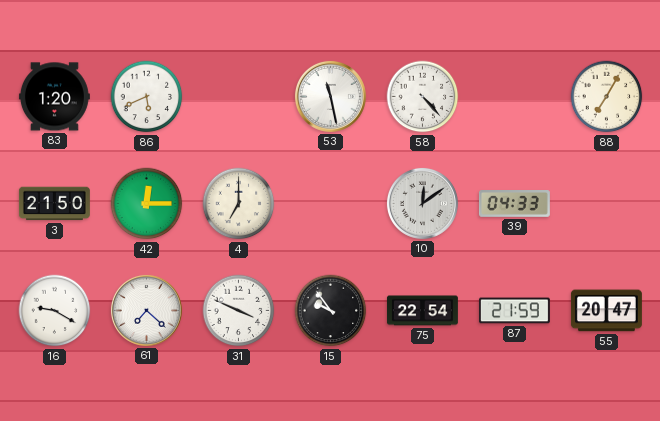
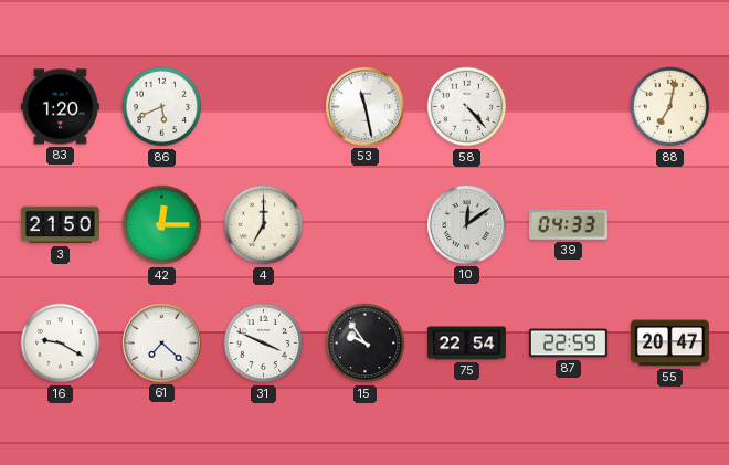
88: 7:05 -> 7:02 (670, 107)
87: 21:59 -> 22:59 (568, 344)
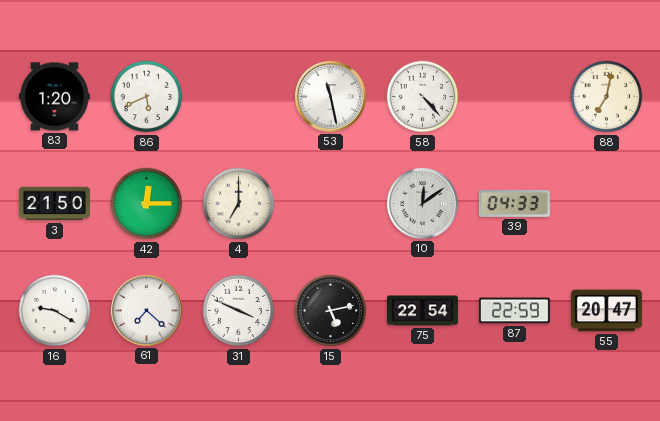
15: 9:54 -> 5:13 (331, 311)
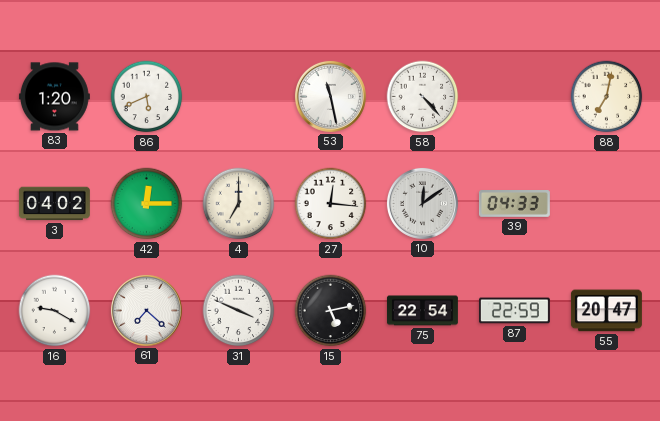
3: 21:50 -> 04:02 (54, 204)
27: none -> 12:16 (331, 204)
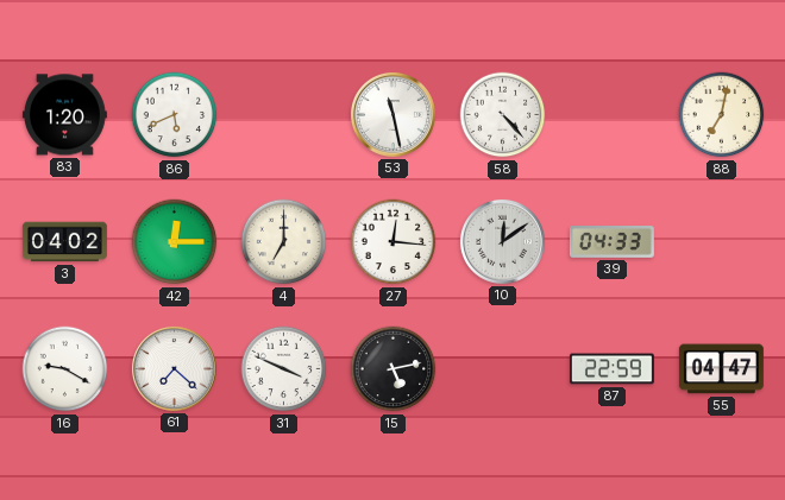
75: 22:54 -> none (422, 311)
55: 20:47 -> 04:47 (721, 369)
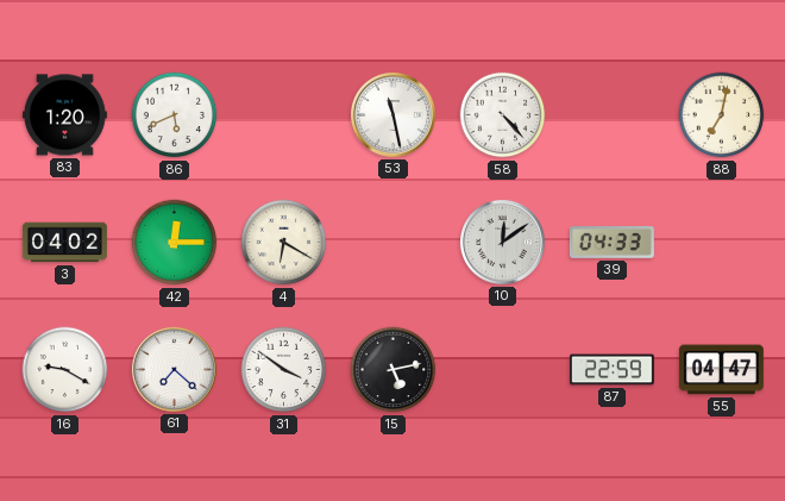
4: 7:00 -> 6:20 (284, 243)
27: 12:16 -> none (394, 242)
31: 3:49 -> 3:51 (284, 370)
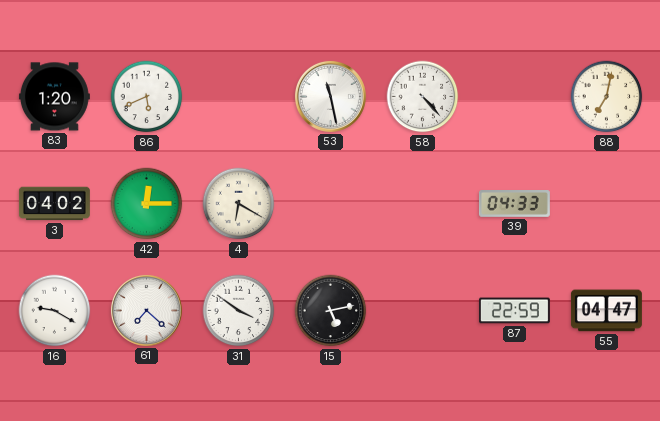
10: 12:09 -> none (502, 242)
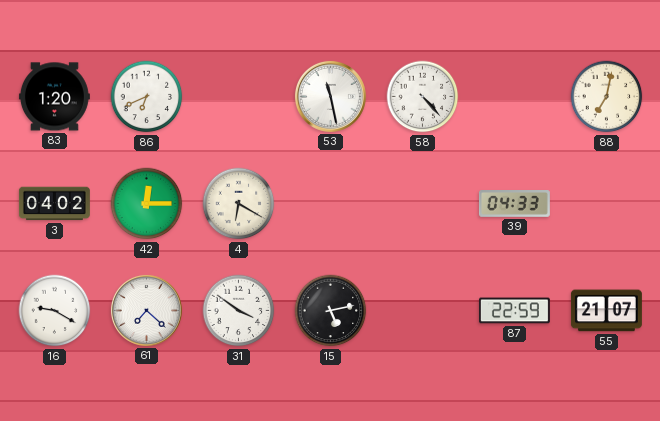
86: 5:41 -> 6:41 (147, 97)
55: 04:47 -> 21:07 (606, 311)
